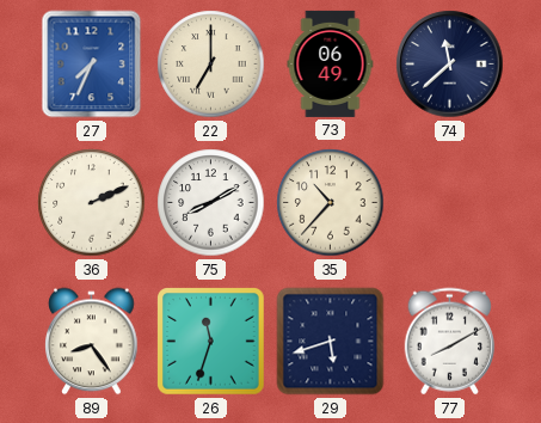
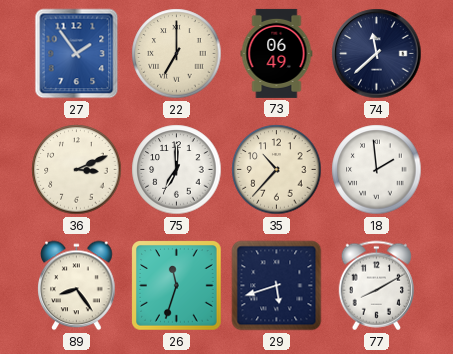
27: 7:34 -> 1:54 (77, 54)
36: 2:11 -> 3:11 (77, 170)
75: 8:10 -> 7:00 (177, 170)
18: none -> 1:59 (377, 170)
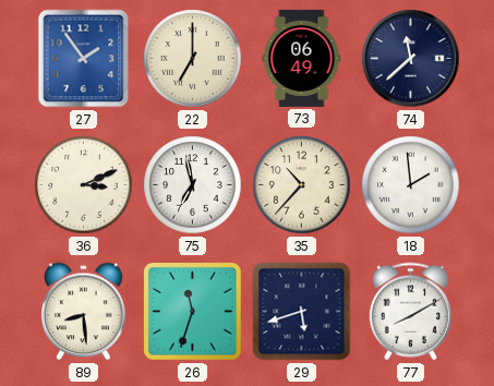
75: 7:00 -> 6:58 (193, 185)
89: 8:24 -> 8:29 (84, 312)
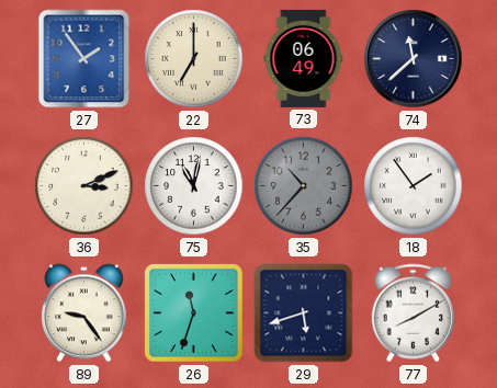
75: 6:58 -> 11:02 (194, 186)
35 dial: cream -> grey (304, 186)
18: 1:59 -> 1:54 (414, 186)
89: 8:29 -> 9:24 (84, 313)
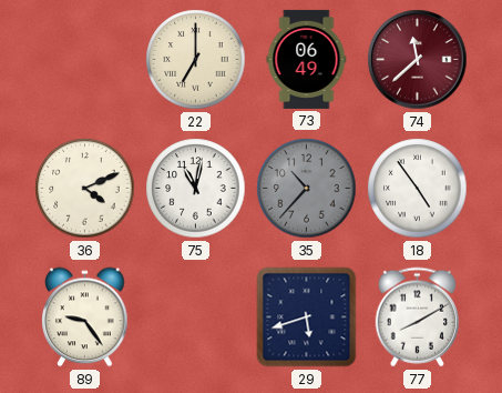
27: 1:54 -> none (84, 59)
74 dial: navy -> burgundy (418, 60)
36: 3:11 -> 4:11 (85, 189)
18: 1:54 -> 4:54 (418, 189)
26: 11:33 -> none (194, 313)
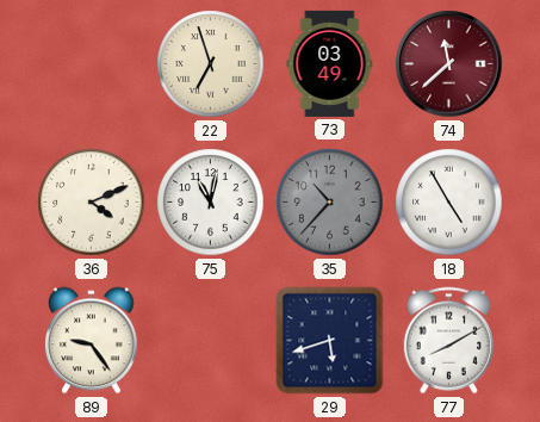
22: 7:00 -> 6:57 (211, 64)
73: 06:49 -> 03:49 (330, 63)
18: 4:54 -> 4:55 (449, 203)
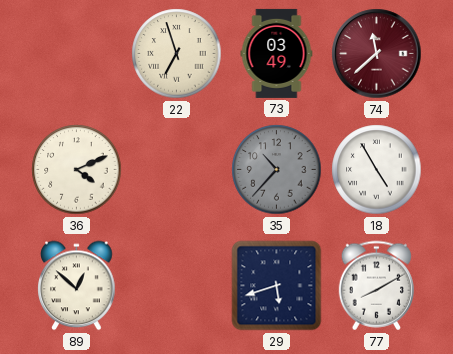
75: 11:02 -> none (211, 203)
89: 9:24 -> 12:52 (77, 286)
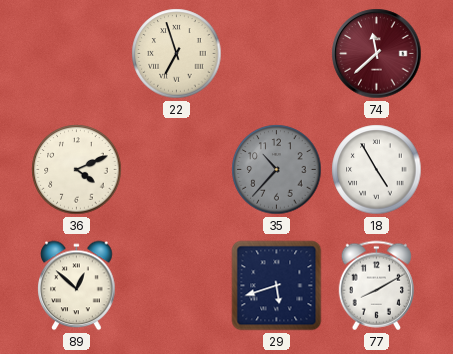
73: 03:49 -> none (277, 53)
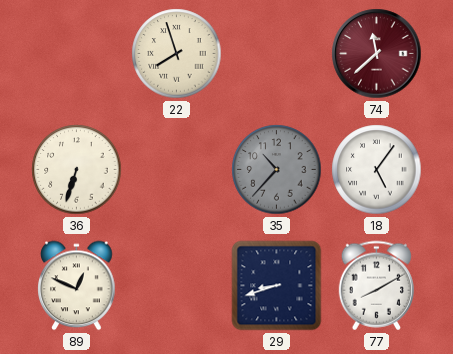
22: 6:57 -> 7:57 (177, 54)
36: 4:11 -> 6:33 (77, 170)
18: 4:55 -> 5:06 (377, 170)
89: 12:52 -> 12:49 (77, 286)
29: 5:42 -> 8:42 (277, 286)
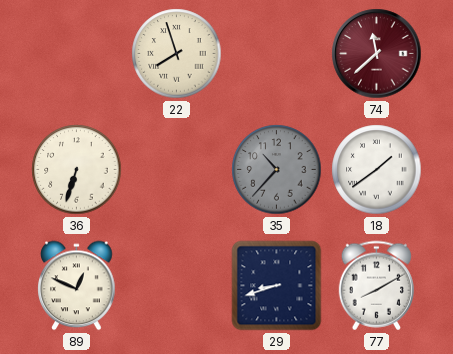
18: 5:06 -> 1:39 (377, 170)
